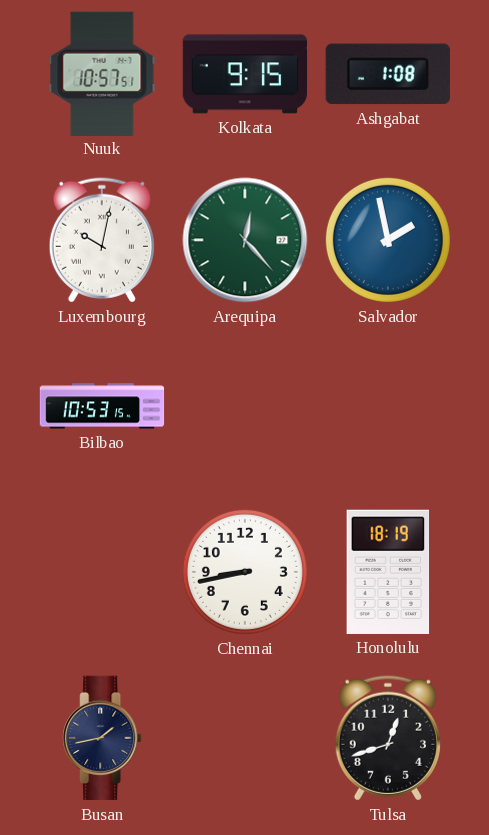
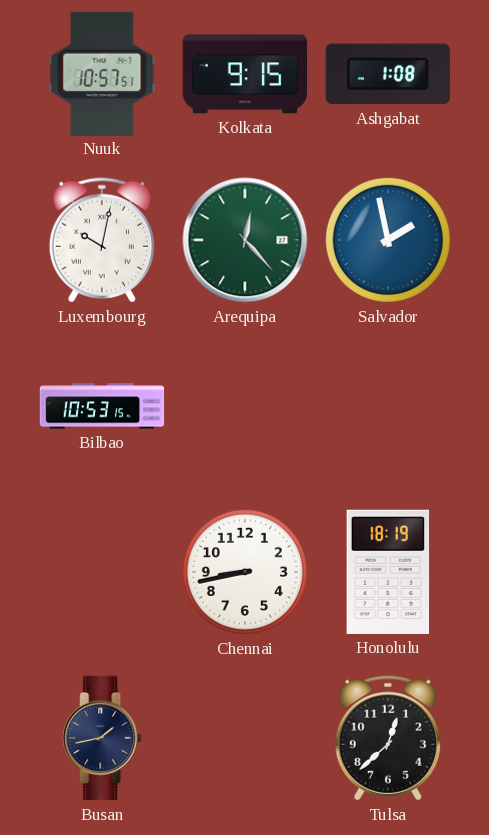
Tulsa: 12:42 -> 12:38 (388, 738)
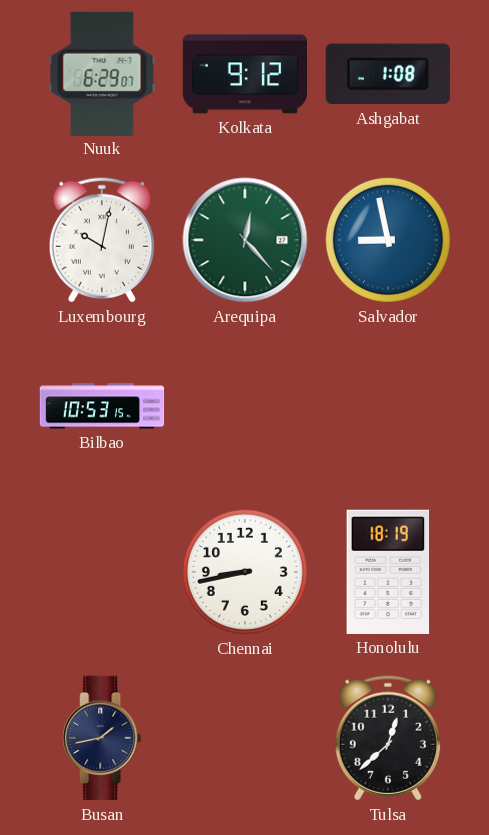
Nuuk: 10:57 -> 6:29 (102, 73)
Kolkata: 9:15 -> 9:12 (244, 74)
Salvador: 1:58 -> 8:58 (388, 240)
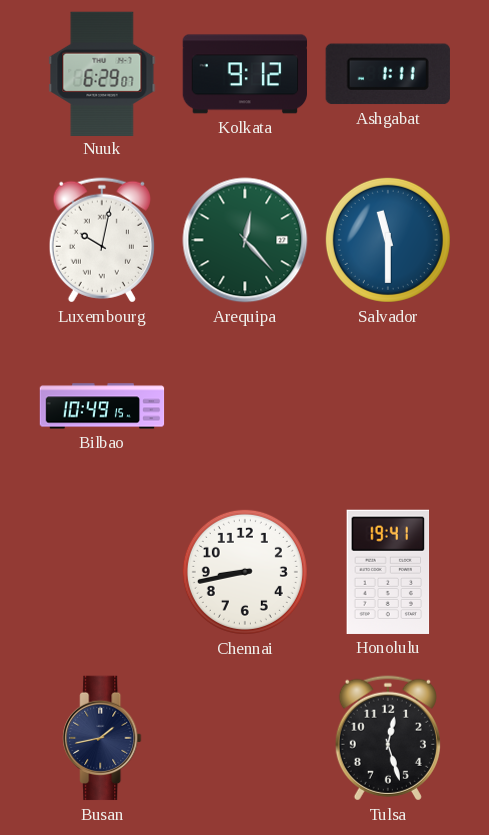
Ashgabat: 1:08 -> 1:11 (388, 74)
Salvador: 8:58 -> 11:30 (388, 240)
Bilbao: 10:53 -> 10:49 (102, 406)
Honolulu: 18:19 -> 19:41 (388, 572)
Tulsa: 12:38 -> 12:27 (388, 738)
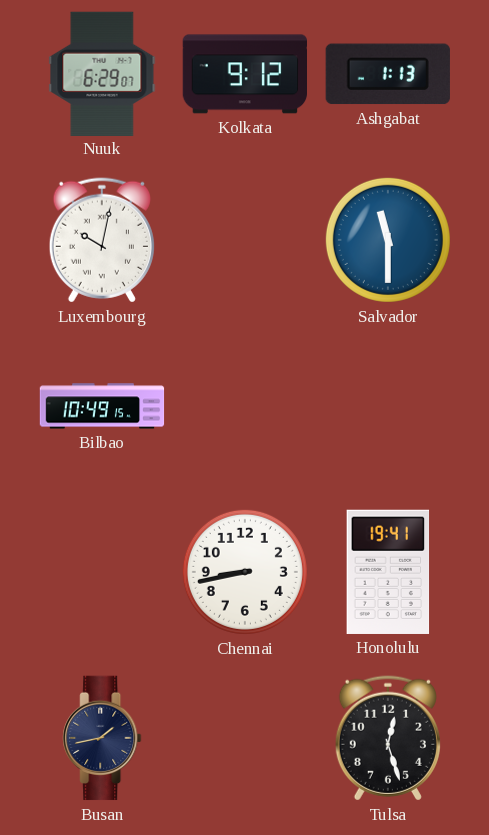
Ashgabat: 1:11 -> 1:13 (388, 74)
Arequipa: 12:23 -> none (245, 240)
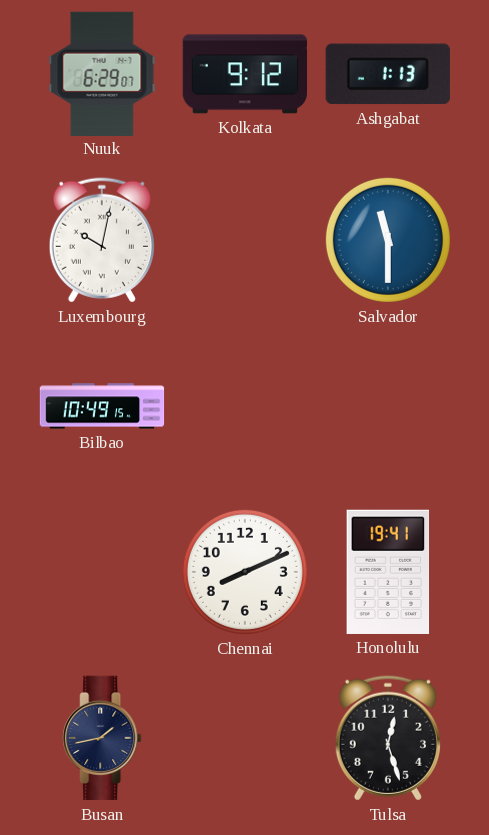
Chennai: 8:43 -> 8:11 (245, 572)
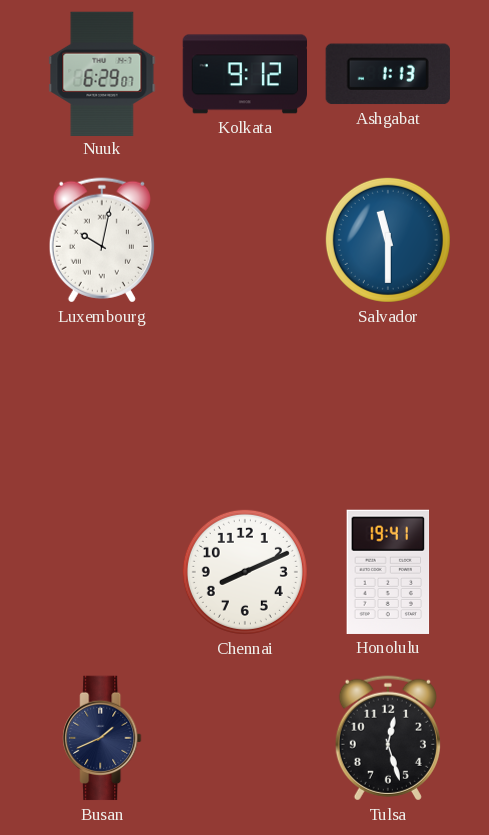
Bilbao: 10:49 -> none (102, 406)
Busan: 1:43 -> 1:41 (102, 738)
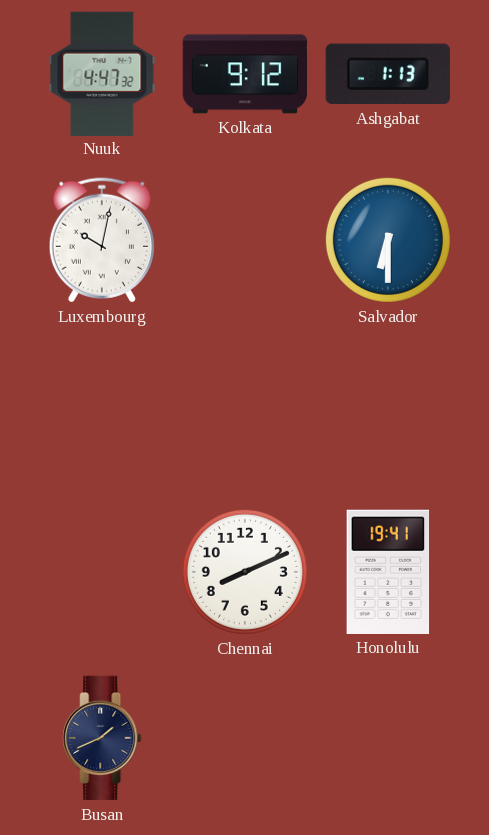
Nuuk: 6:29 -> 4:47 (102, 73)
Salvador: 11:30 -> 6:30 (388, 240)
Tulsa: 12:27 -> none (388, 738)
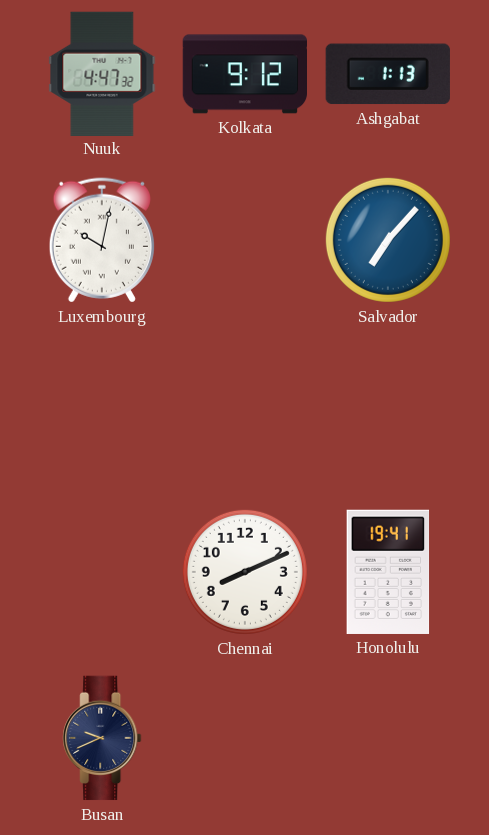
Salvador: 6:30 -> 7:07 (388, 240)
Busan: 1:41 -> 9:41 (102, 738)
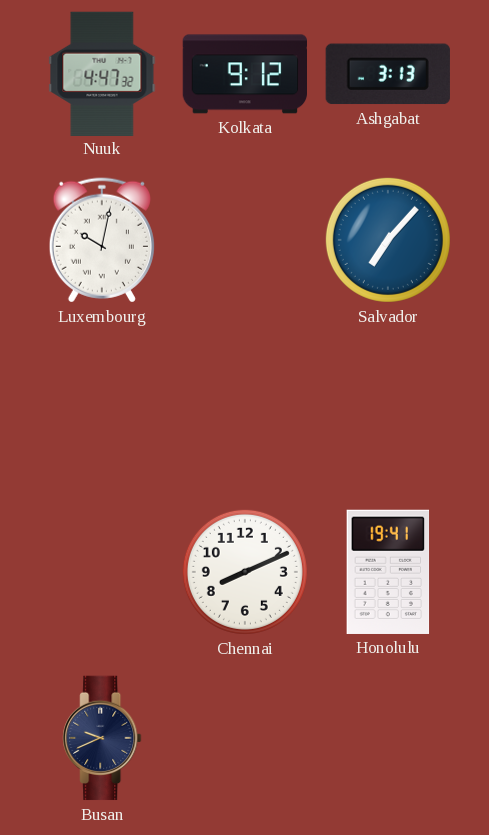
Ashgabat: 1:13 -> 3:13 (388, 74)
